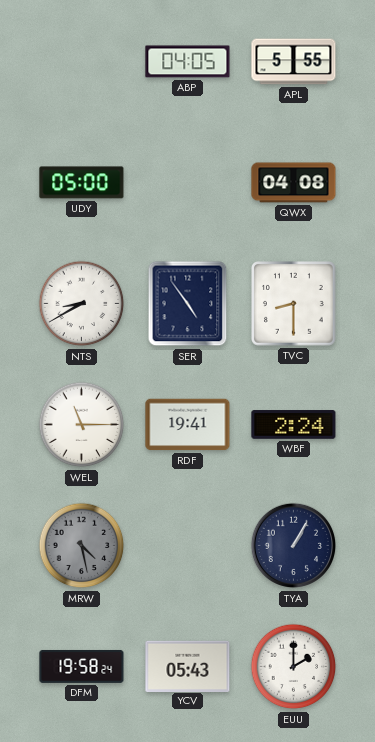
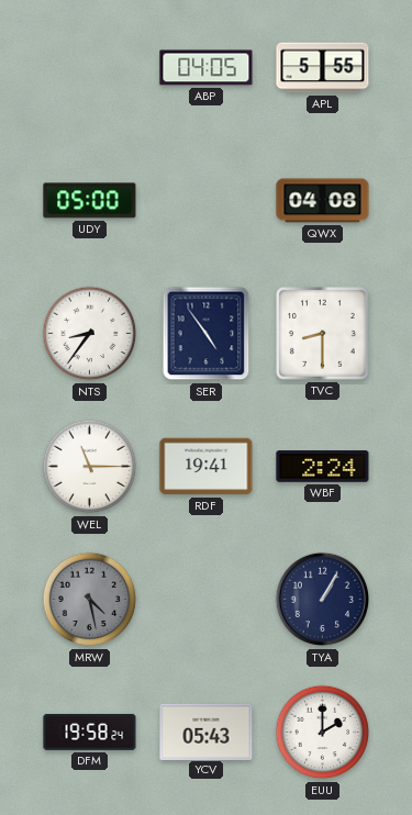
NTS: 8:40 -> 8:36 (90, 334)
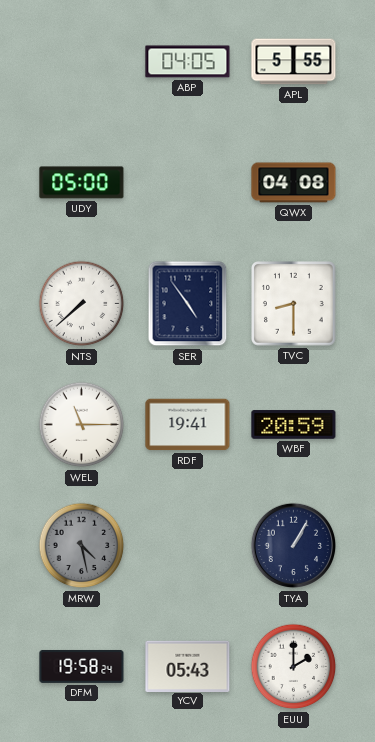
NTS: 8:36 -> 7:38 (82, 304)
WBF: 2:24 -> 20:59 (294, 425)
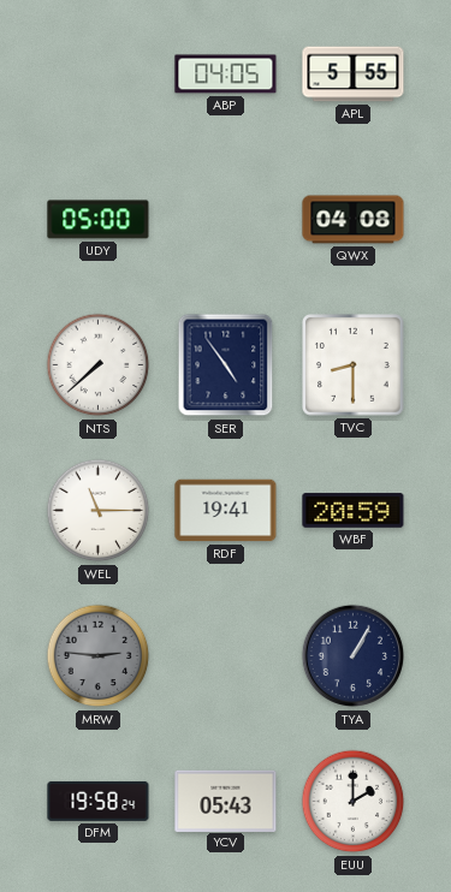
MRW: 4:28 -> 2:46 (99, 656)
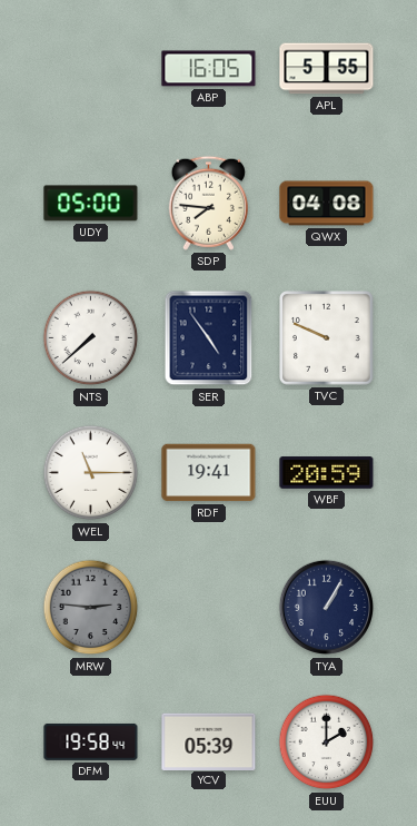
ABP: 04:05 -> 16:05 (209, 69)
SDP: none -> 7:46 (208, 203)
TVC: 8:30 -> 9:49 (327, 338)
DFM: 19:58:24 -> 19:58:44 (91, 741)
YCV: 05:43 -> 05:39 (209, 741)
